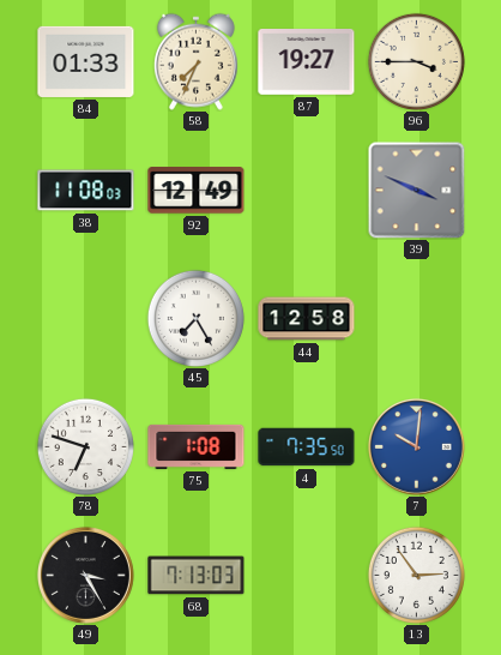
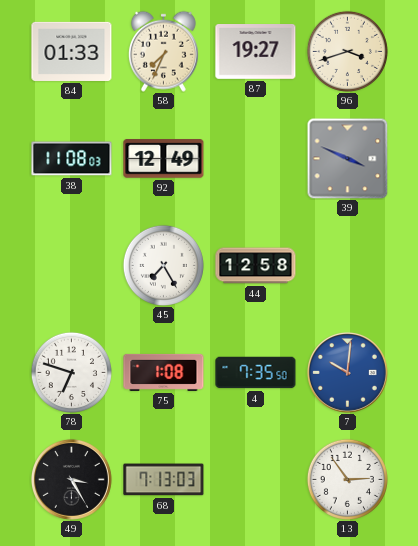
96: 3:45 -> 3:42 (347, 51)
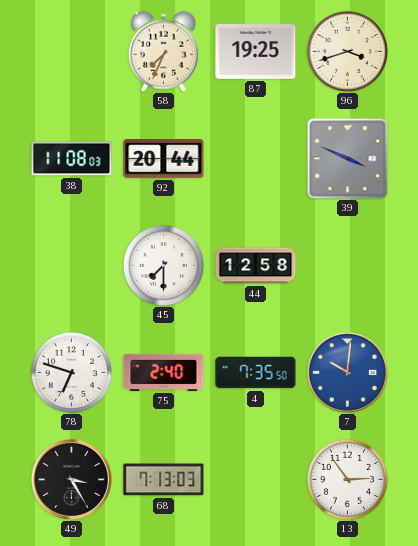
84: 01:33 -> none (72, 51)
87: 19:27 -> 19:25 (256, 52)
92: 12:49 -> 20:44 (164, 159)
45: 7:25 -> 7:30 (163, 265)
75: 1:08 -> 2:40 (164, 372)
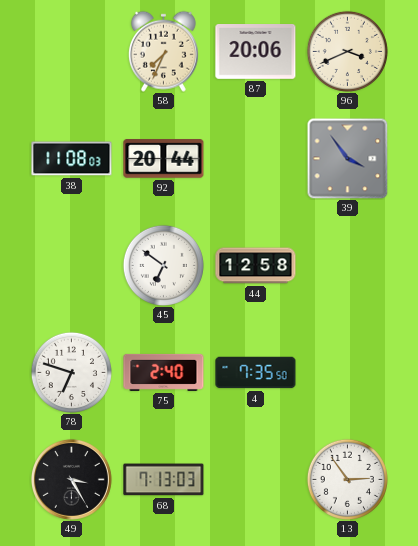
87: 19:25 -> 20:06 (256, 52)
96: 3:42 -> 3:41 (347, 51)
39: 3:49 -> 3:54 (347, 158)
45: 7:30 -> 6:51 (163, 265)
7: 10:01 -> none (347, 372)
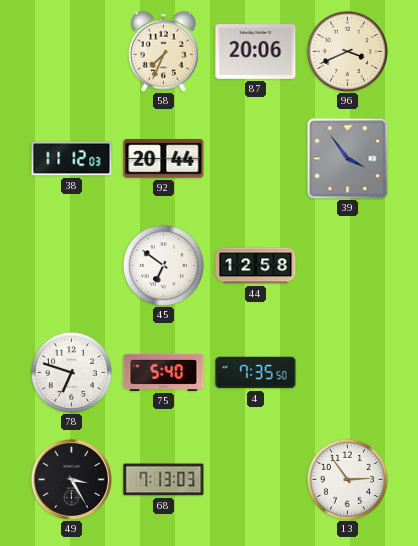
38: 11:08 -> 11:12 (72, 159)
75: 2:40 -> 5:40 (164, 372)
